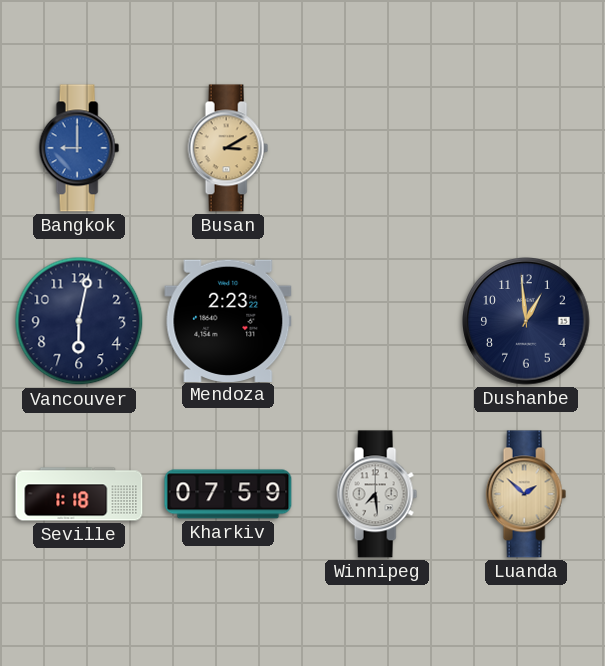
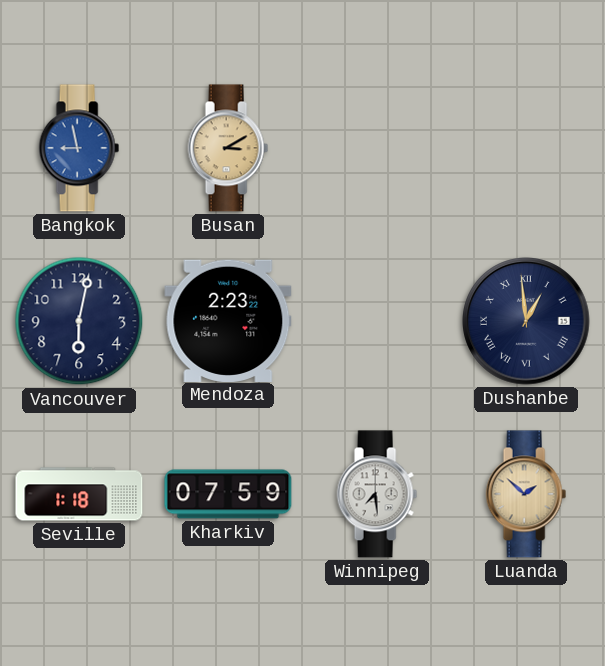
Bangkok: 9:00 -> 8:58 (79, 148)
Dushanbe numerals: Arabic -> Roman (526, 321)
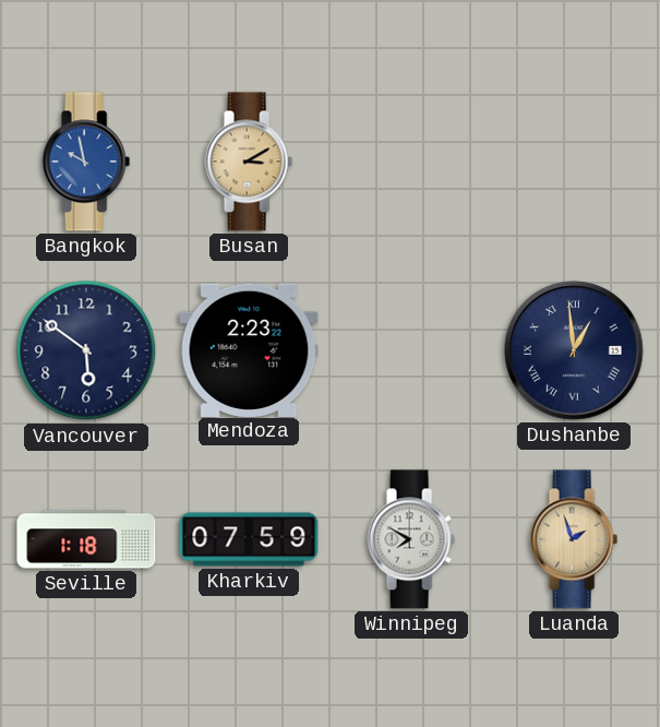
Bangkok: 8:58 -> 9:58 (86, 162)
Vancouver: 6:02 -> 5:51 (86, 350)
Winnipeg: 7:29 -> 7:50 (411, 539)
Luanda: 1:52 -> 1:57 (574, 539)
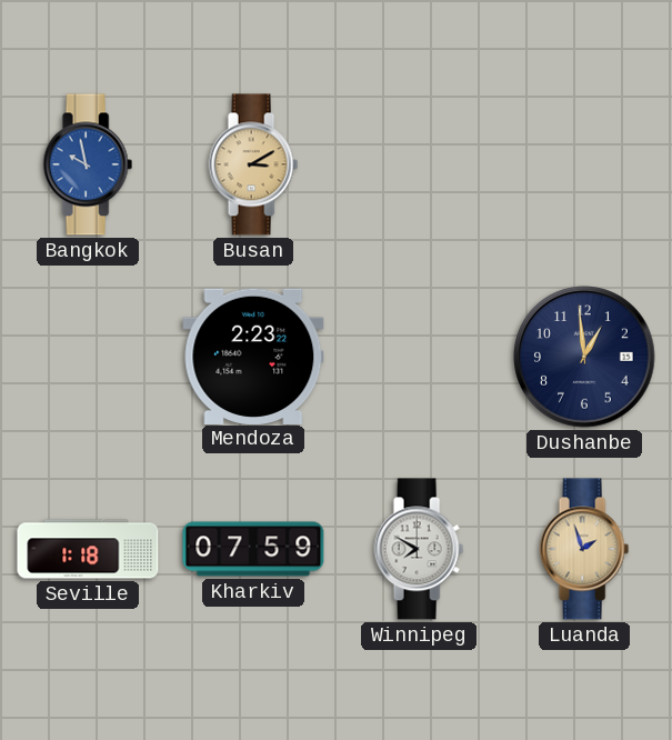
Vancouver: 5:51 -> none (86, 350)
Dushanbe numerals: Roman -> Arabic (584, 357)
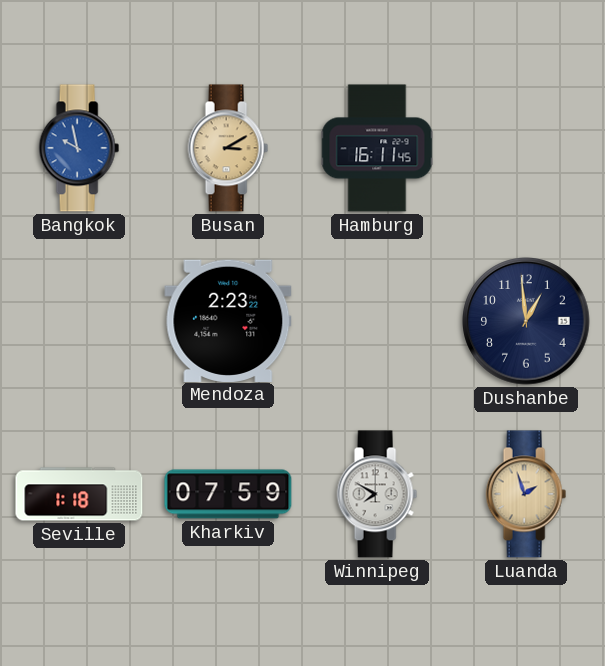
Hamburg: none -> 16:11 (377, 148)
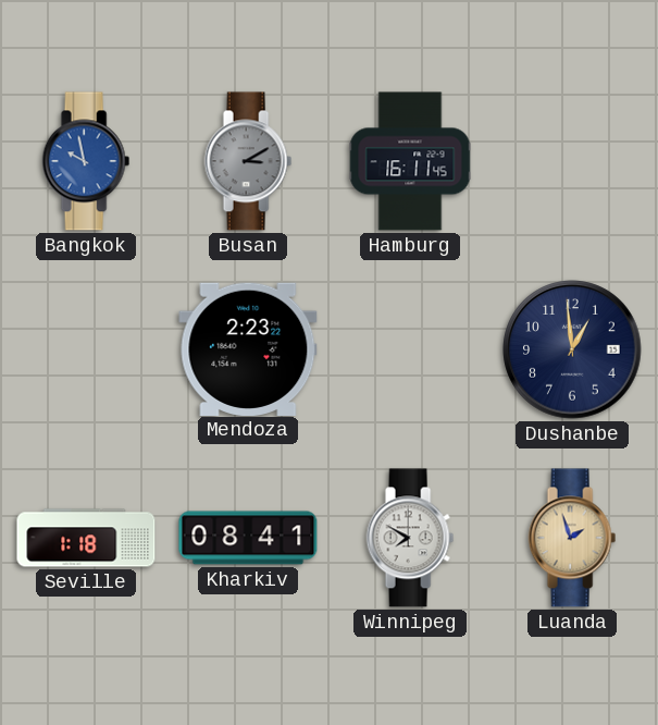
Busan dial: champagne -> grey (248, 161)
Kharkiv: 07:59 -> 08:41 (248, 538)
